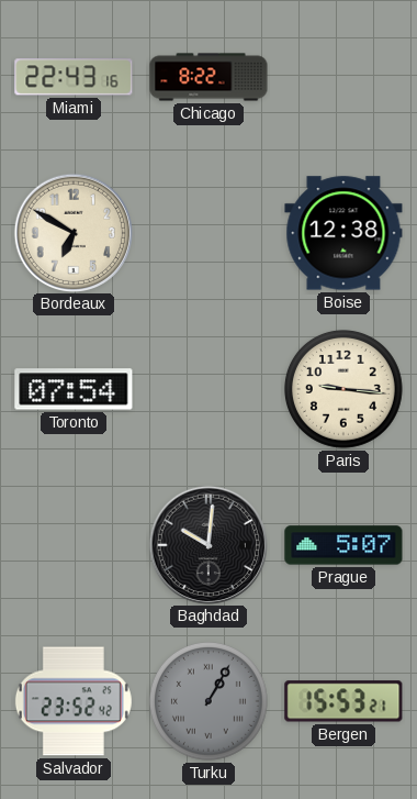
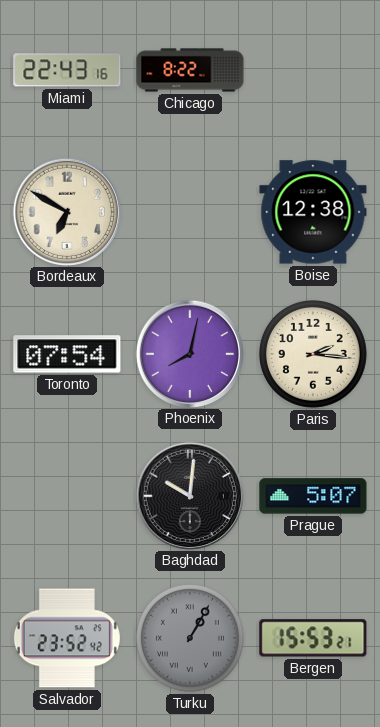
Phoenix: none -> 8:02 (189, 353)
Paris: 9:16 -> 2:16 (313, 354)
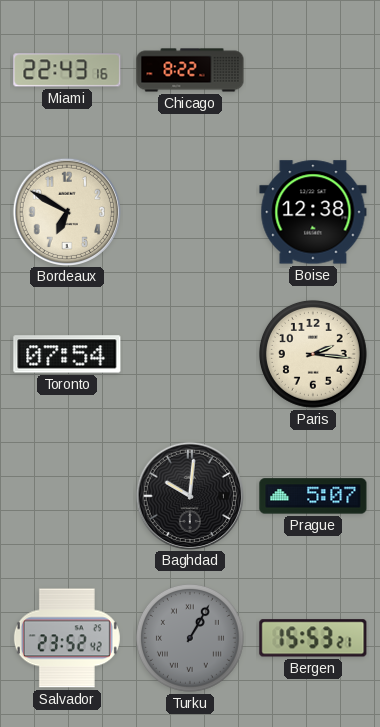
Phoenix: 8:02 -> none (189, 353)
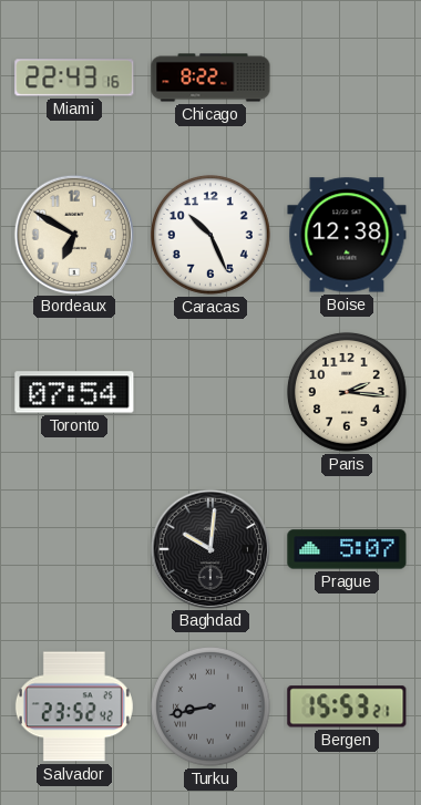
Caracas: none -> 10:26 (210, 235)
Turku: 1:05 -> 8:43 (210, 706)
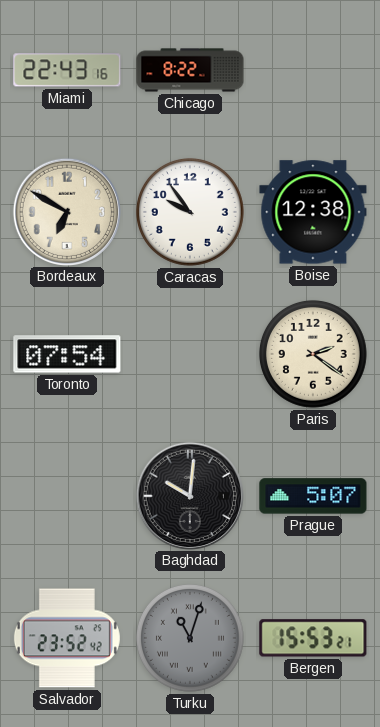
Caracas: 10:26 -> 9:54 (190, 212)
Paris: 2:16 -> 2:21 (313, 354)
Turku: 8:43 -> 11:03 (190, 638)
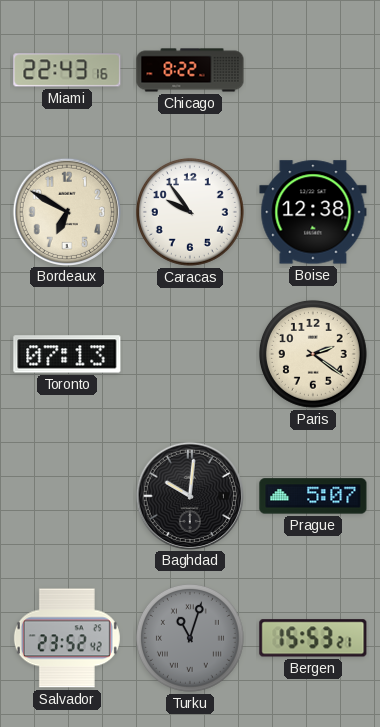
Toronto: 07:54 -> 07:13 (67, 354)
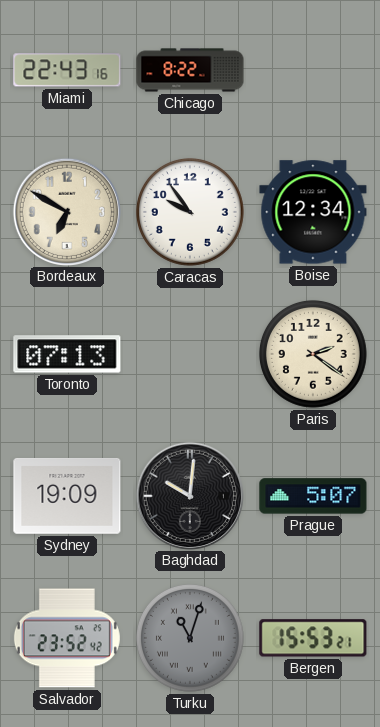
Boise: 12:38 -> 12:34 (313, 212)
Sydney: none -> 19:09 (67, 496)
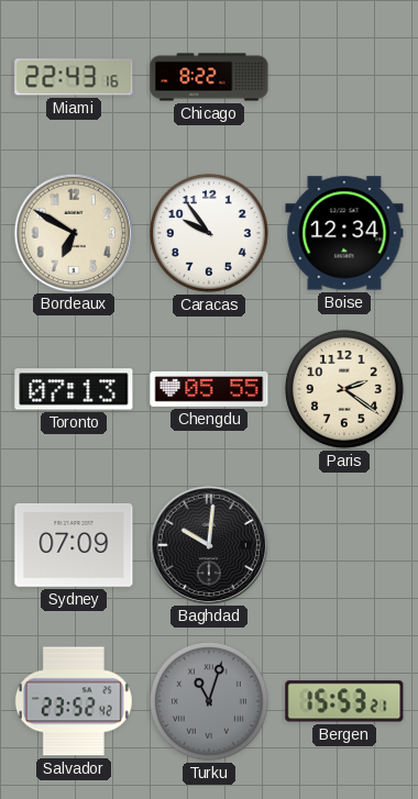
Chengdu: none -> 05:55 (209, 389)
Sydney: 19:09 -> 07:09 (74, 545)
Prague: 5:07 -> none (313, 496)
